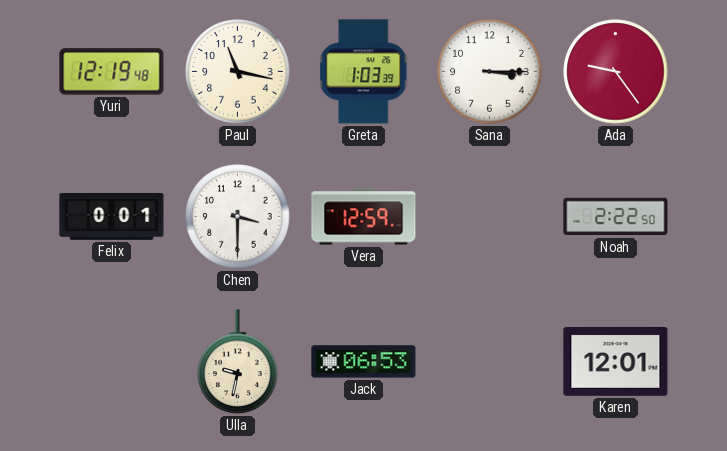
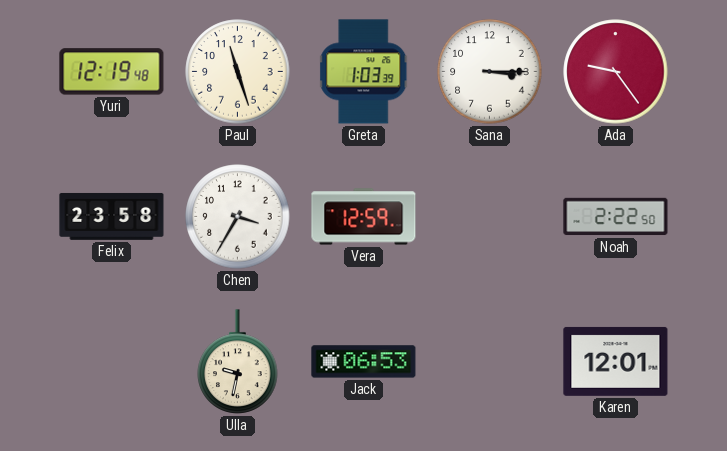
Paul: 11:17 -> 11:27 (238, 72)
Felix: 0:01 -> 23:58 (112, 216)
Chen: 3:30 -> 3:35 (238, 217)
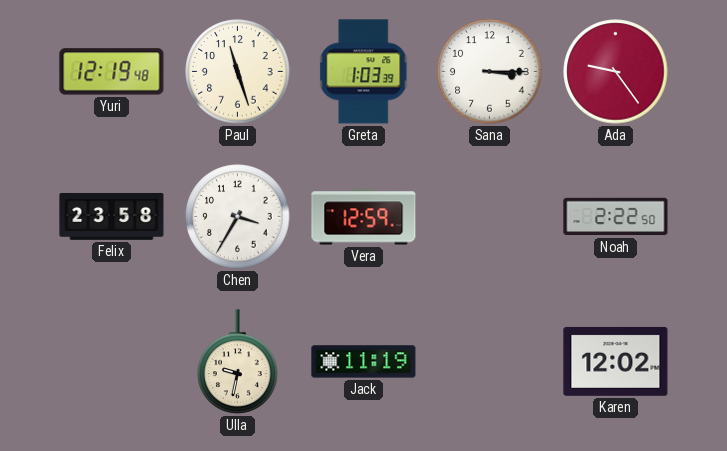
Jack: 06:53 -> 11:19 (364, 362)
Karen: 12:01 -> 12:02 (616, 361)
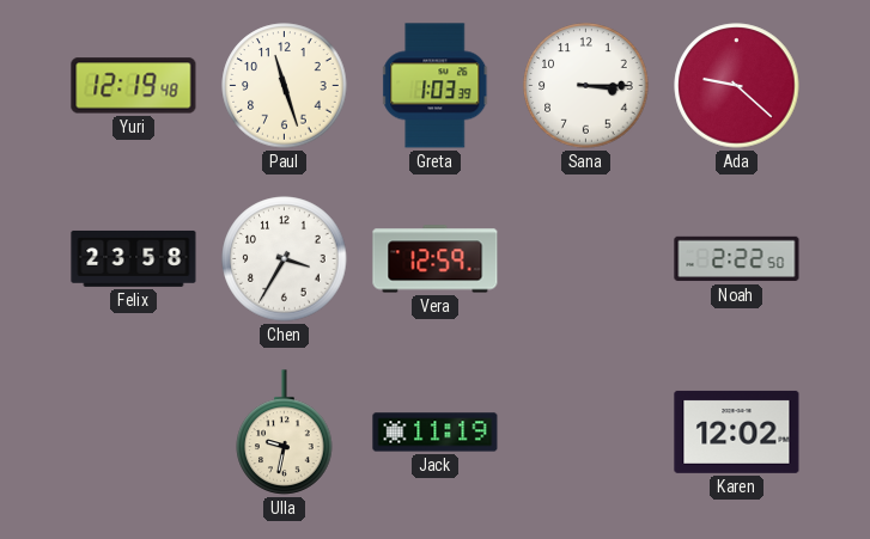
Ada: 9:24 -> 9:22 (737, 86)
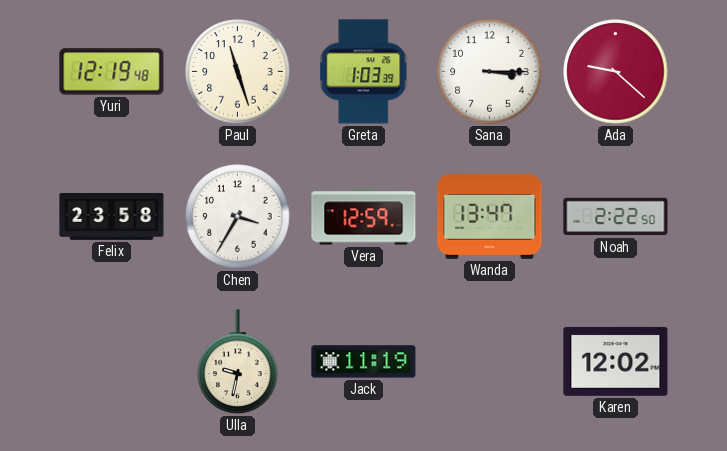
Wanda: none -> 13:47 (490, 216)
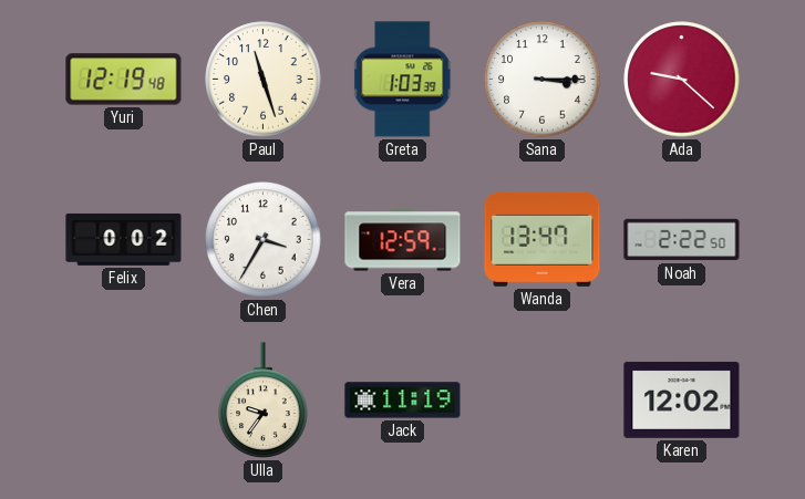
Felix: 23:58 -> 0:02 (124, 239)
Ulla: 9:32 -> 9:36 (264, 401)
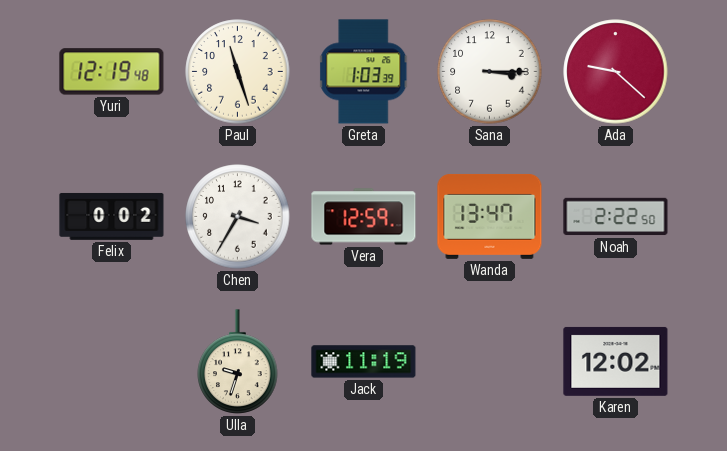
Ulla: 9:36 -> 9:33 (238, 362)
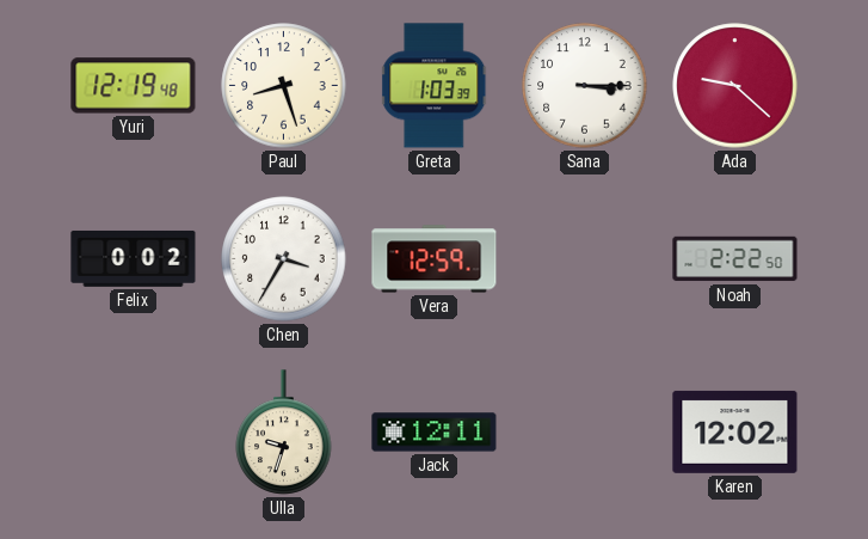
Paul: 11:27 -> 8:27 (284, 86)
Wanda: 13:47 -> none (490, 216)
Jack: 11:19 -> 12:11 (435, 433)
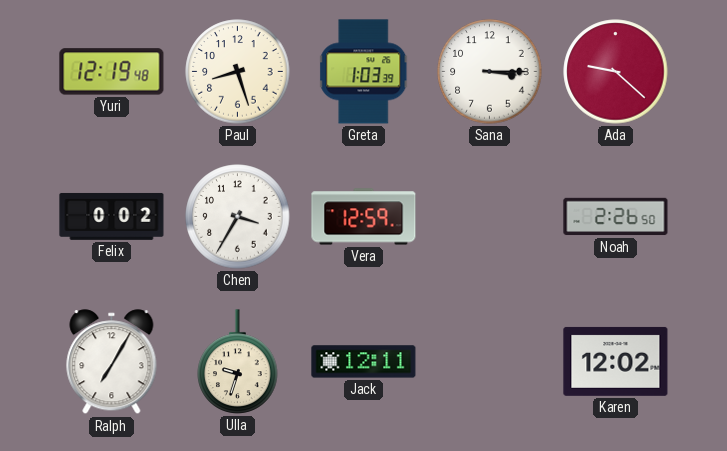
Noah: 2:22 -> 2:26 (616, 217)
Ralph: none -> 7:05 (112, 362)
